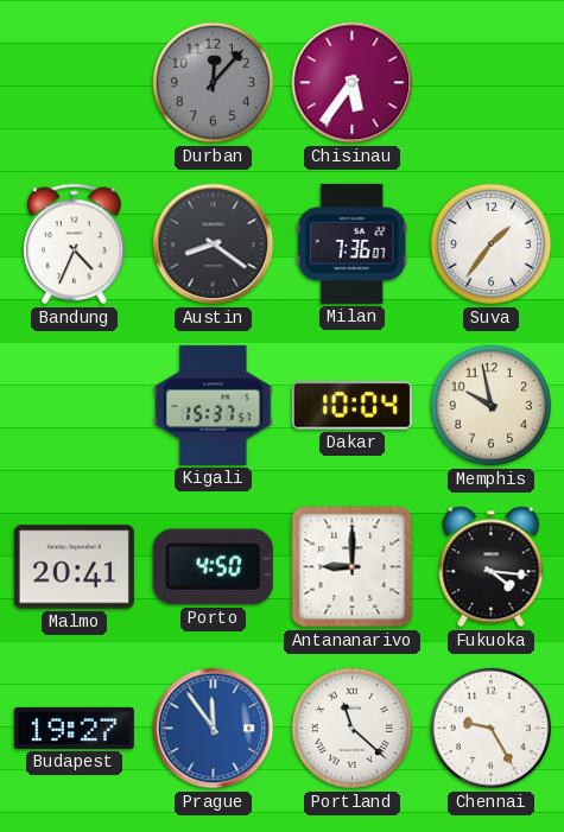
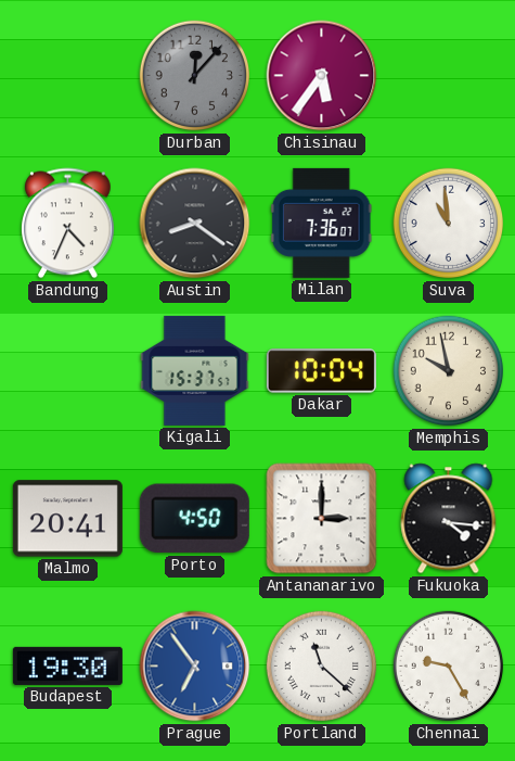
Suva: 1:36 -> 10:59 (449, 224)
Antananarivo: 9:00 -> 3:00 (322, 519)
Budapest: 19:27 -> 19:30 (67, 665)
Prague: 11:54 -> 6:54 (195, 667)
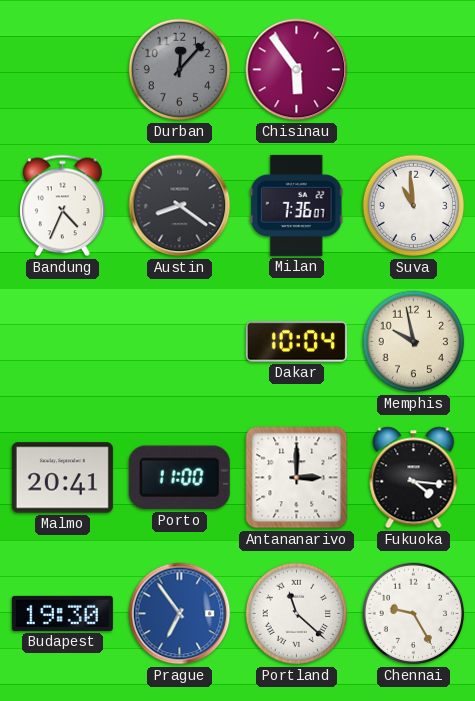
Chisinau: 5:36 -> 5:54 (297, 70)
Kigali: 15:37 -> none (195, 370)
Porto: 4:50 -> 11:00 (179, 478)
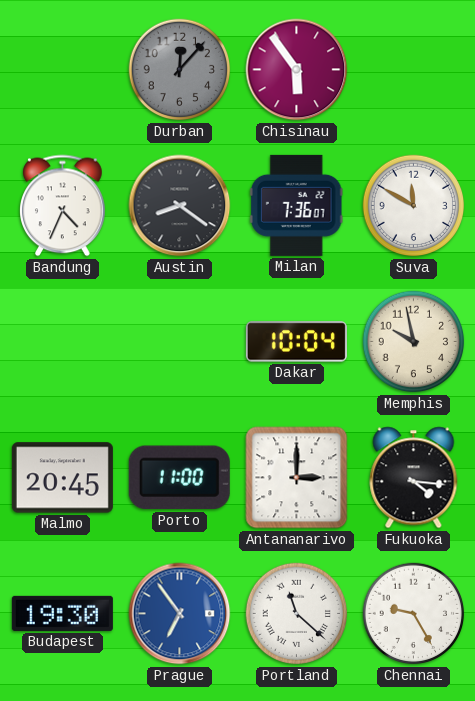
Suva: 10:59 -> 11:50 (414, 206)
Malmo: 20:41 -> 20:45 (62, 478)
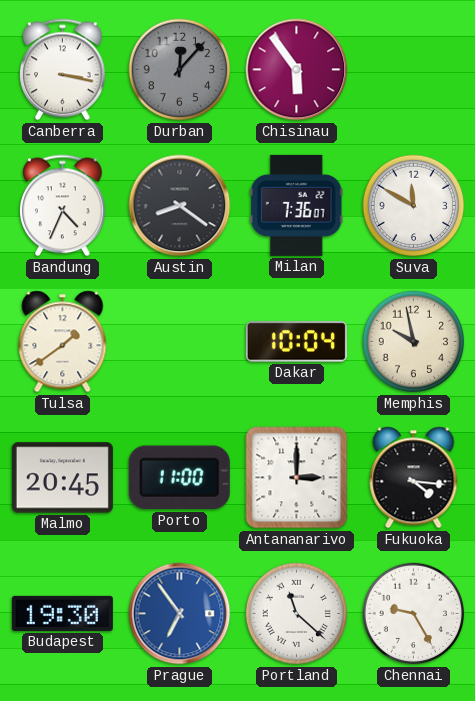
Canberra: none -> 3:17 (63, 70)
Tulsa: none -> 1:39 (63, 342)
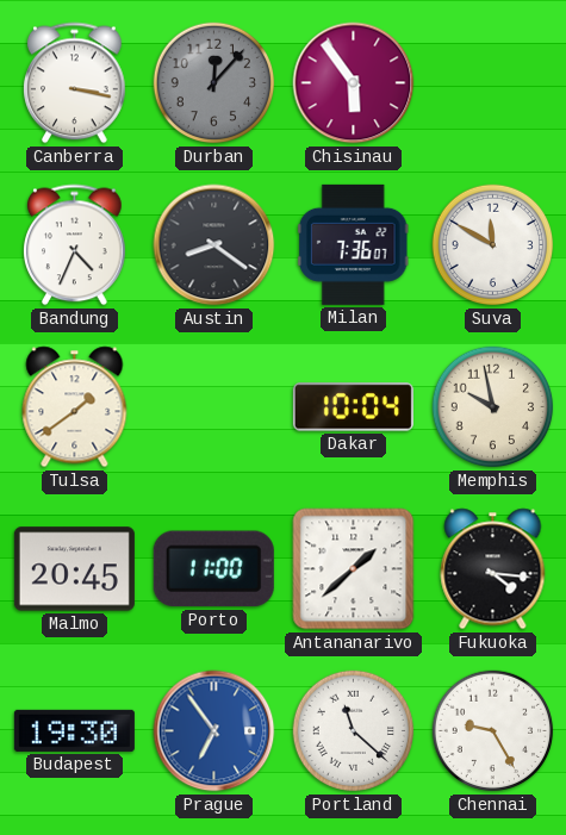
Antananarivo: 3:00 -> 1:38 (354, 569)
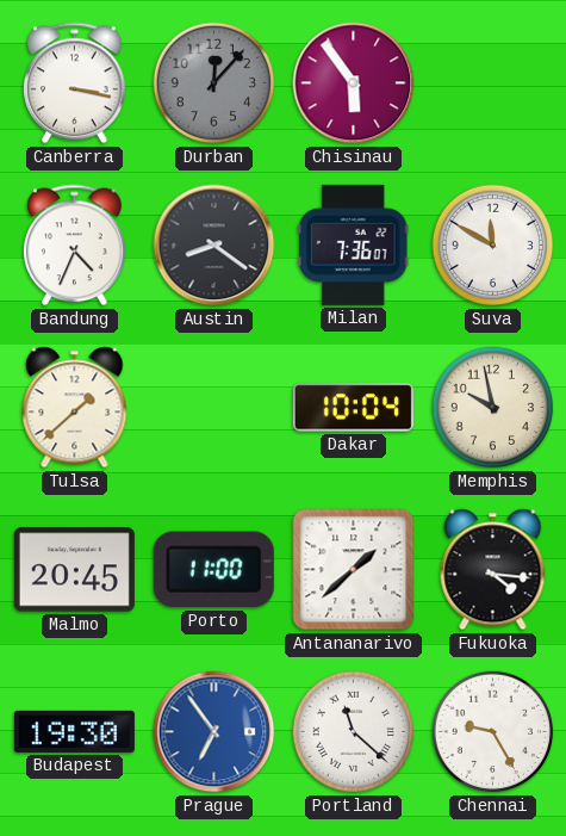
Tulsa: 1:39 -> 1:38 (75, 408)
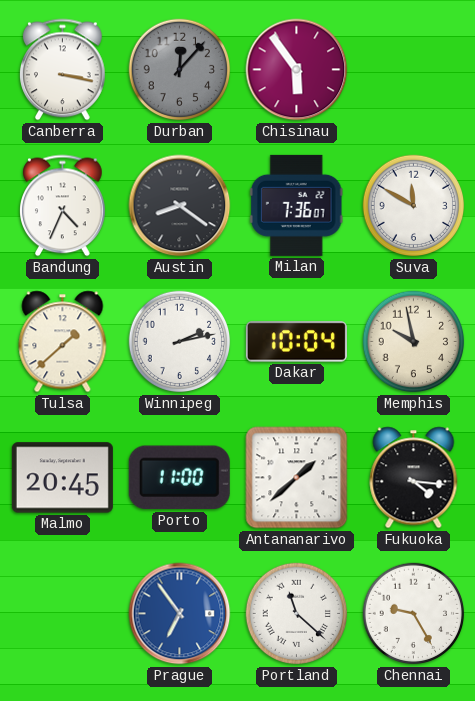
Winnipeg: none -> 2:13 (180, 342)
Budapest: 19:30 -> none (74, 731)
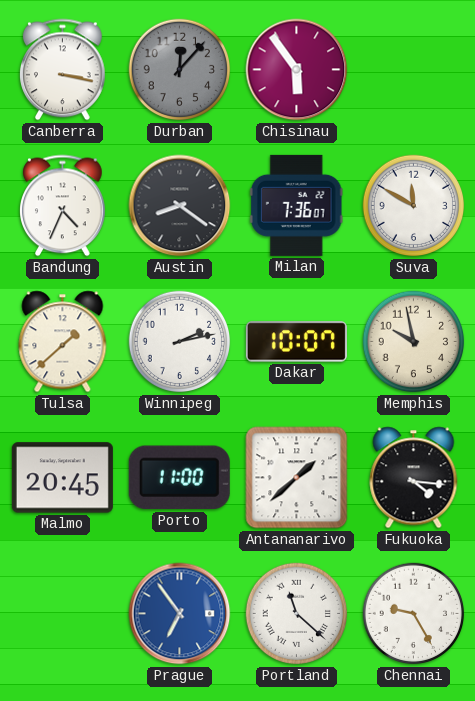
Dakar: 10:04 -> 10:07 (296, 342)
